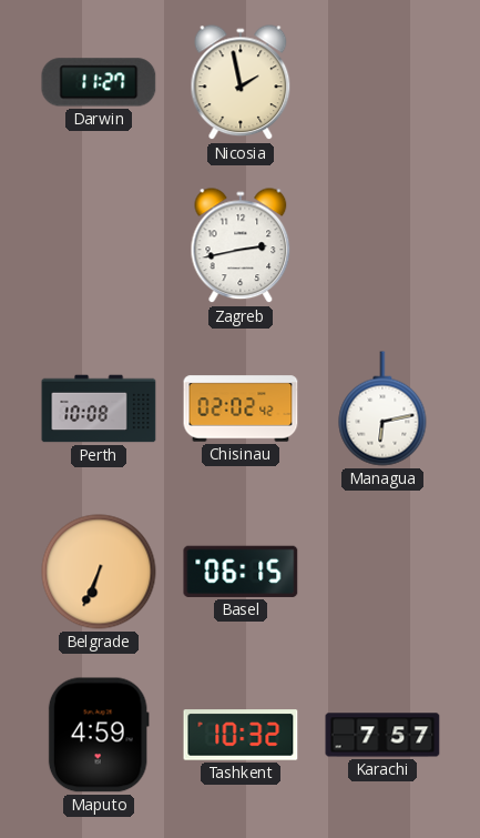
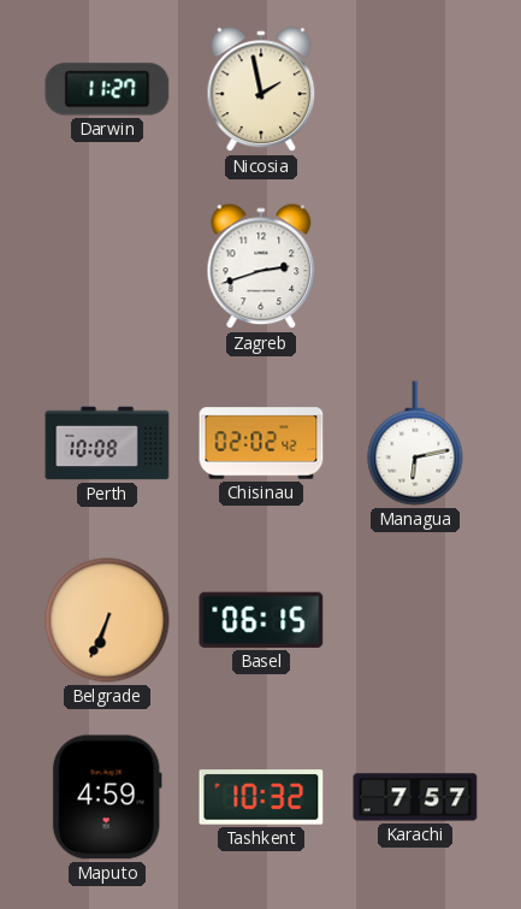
Zagreb: 2:43 -> 2:42 (261, 267)
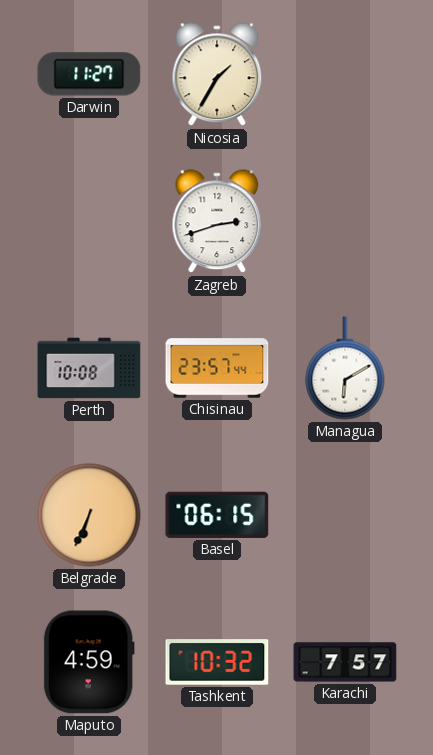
Nicosia: 1:58 -> 1:35 (217, 75)
Chisinau: 02:02 -> 23:57 (217, 368)
Managua: 6:13 -> 6:10 (345, 368)
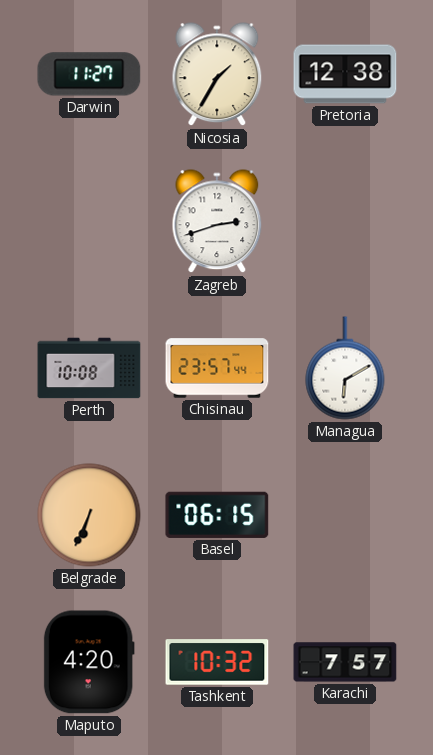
Pretoria: none -> 12:38 (345, 74)
Maputo: 4:59 -> 4:20 (89, 662)
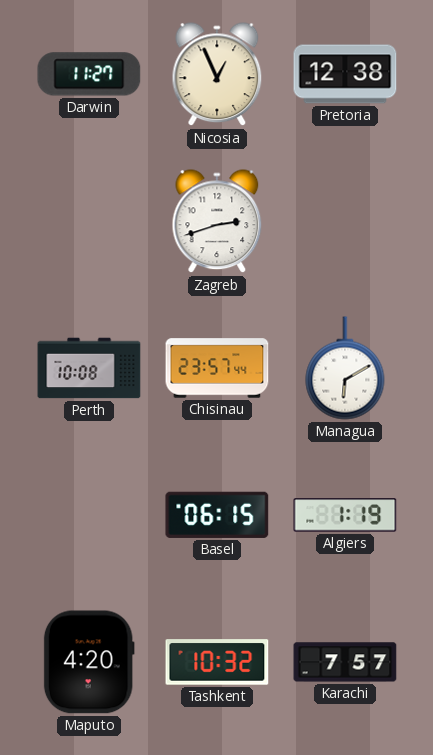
Nicosia: 1:35 -> 12:56 (217, 75)
Belgrade: 6:34 -> none (89, 515)
Algiers: none -> 1:19 (345, 515)
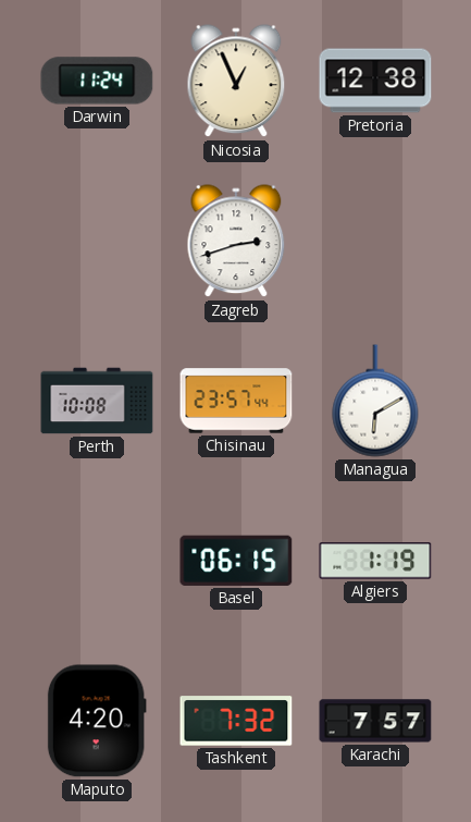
Darwin: 11:27 -> 11:24 (97, 81)
Tashkent: 10:32 -> 7:32 (236, 721)
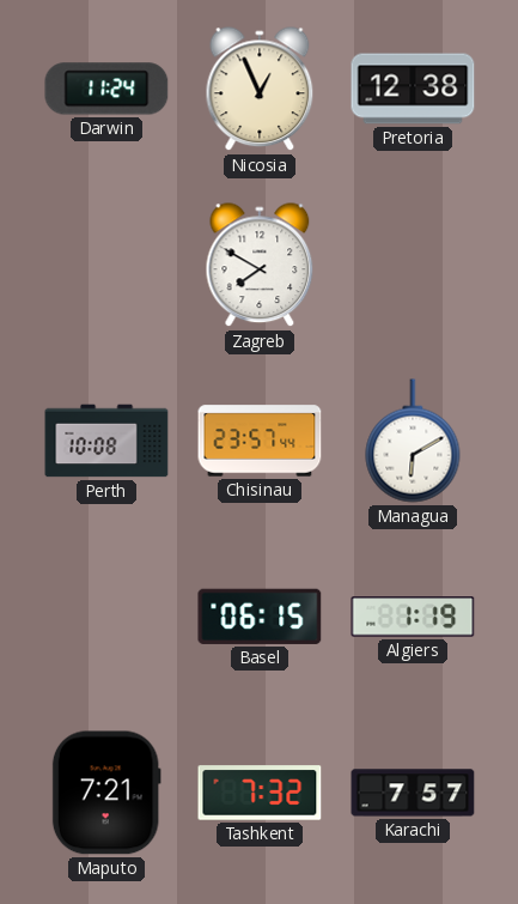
Zagreb: 2:42 -> 7:50 (260, 266)
Maputo: 4:20 -> 7:21 (106, 793)
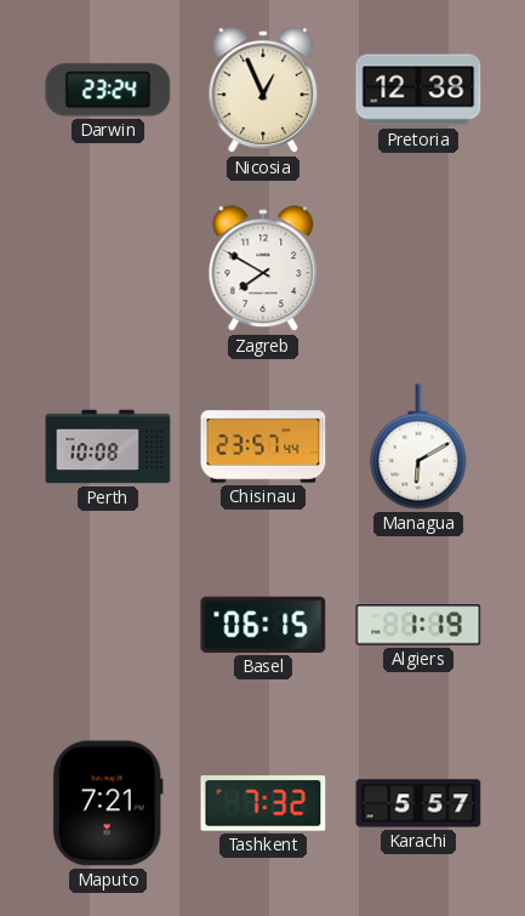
Darwin: 11:24 -> 23:24 (108, 90)
Karachi: 7:57 -> 5:57 (418, 803)
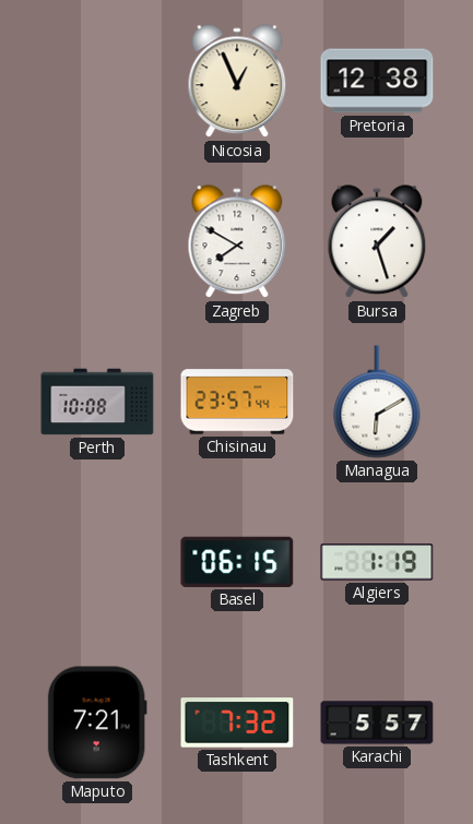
Darwin: 23:24 -> none (108, 90)
Bursa: none -> 1:27 (377, 242)
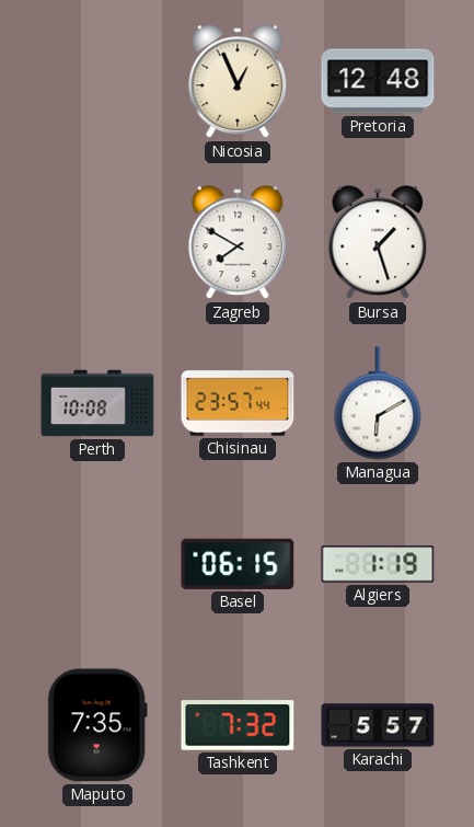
Pretoria: 12:38 -> 12:48 (378, 81)
Maputo: 7:21 -> 7:35 (97, 725)
